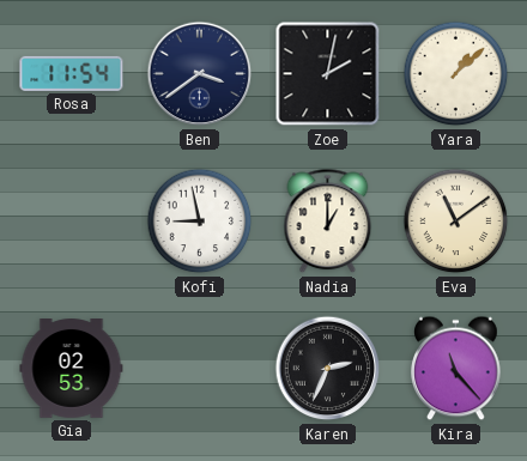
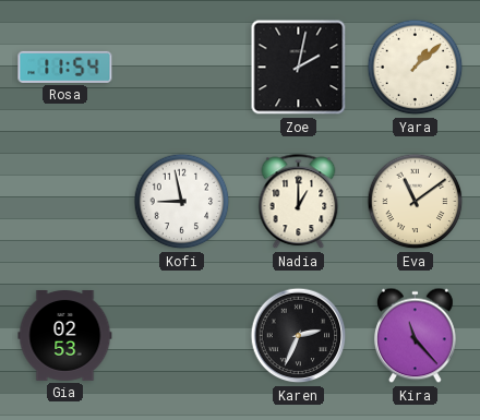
Ben: 3:39 -> none (200, 74)
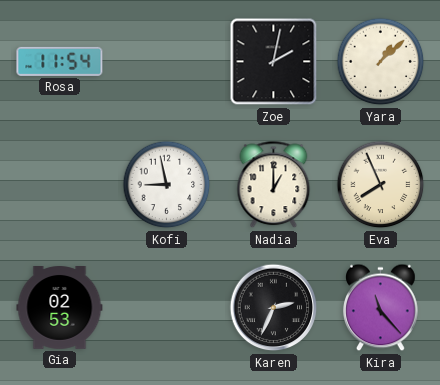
Eva: 11:09 -> 7:56 (381, 185)
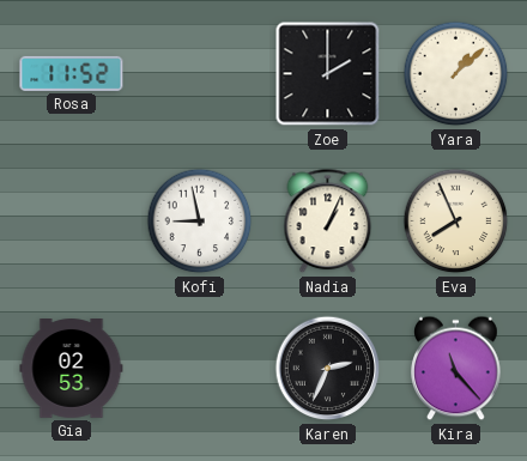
Rosa: 11:54 -> 11:52 (72, 73)
Zoe: 2:02 -> 2:00 (328, 74)
Nadia: 1:00 -> 1:04 (328, 222)
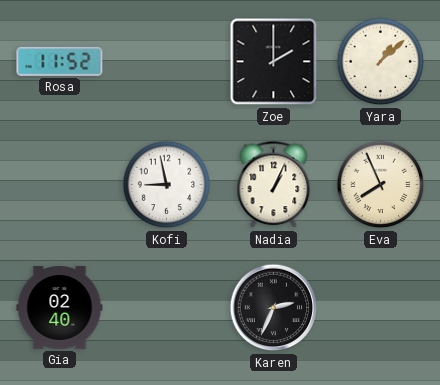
Gia: 02:53 -> 02:40 (60, 308)
Kira: 11:23 -> none (456, 369)
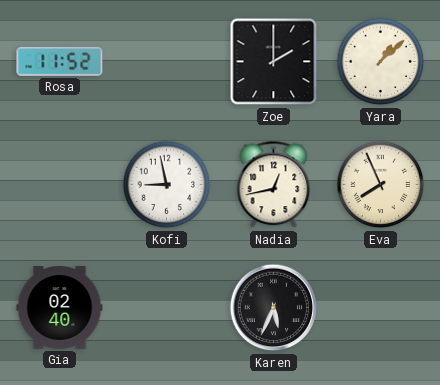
Nadia: 1:04 -> 12:43 (274, 185)
Karen: 2:34 -> 5:34 (274, 308)
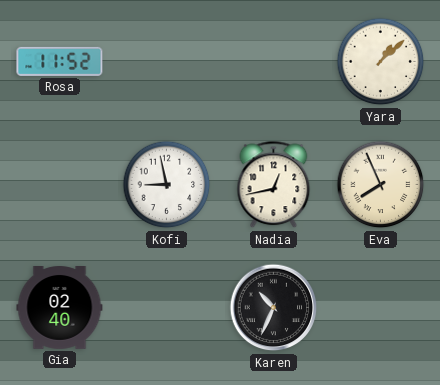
Zoe: 2:00 -> none (274, 62)
Karen: 5:34 -> 10:34 (274, 308)
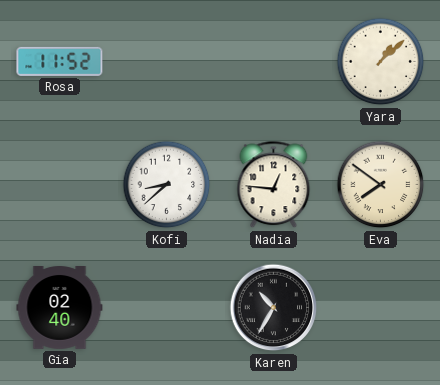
Kofi: 8:58 -> 8:38 (167, 185)
Nadia: 12:43 -> 12:46 (274, 185)
Eva: 7:56 -> 7:51 (381, 185)
Karen: 10:34 -> 10:35 (274, 308)
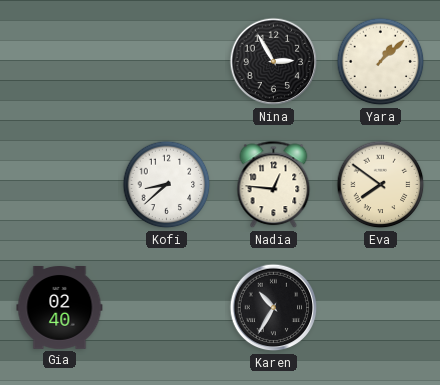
Rosa: 11:52 -> none (60, 61)
Nina: none -> 2:55 (274, 62)
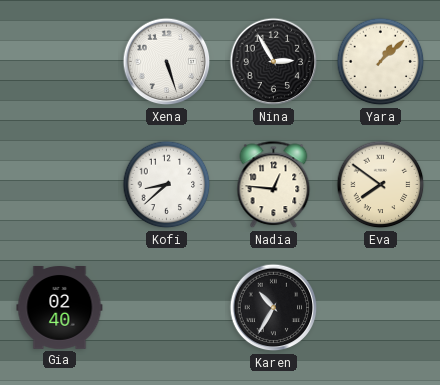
Xena: none -> 5:27 (167, 62)
